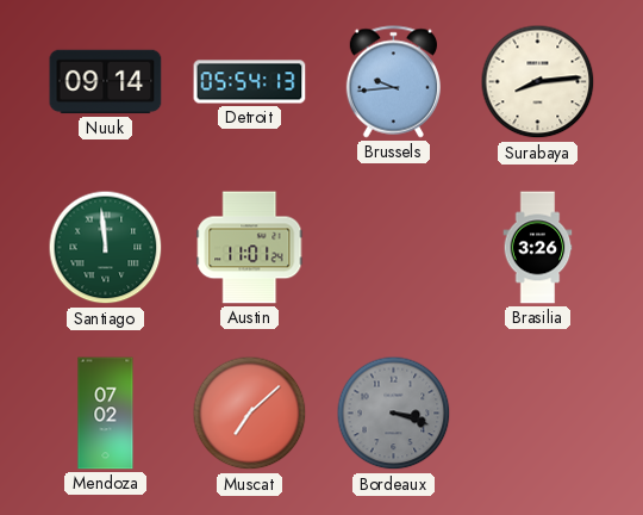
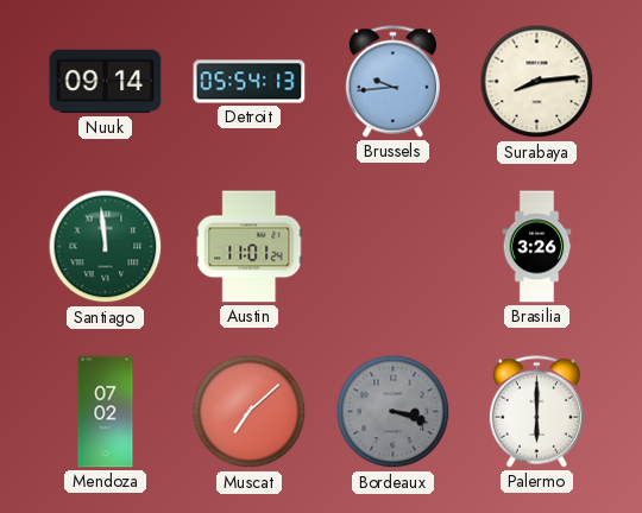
Palermo: none -> 6:00 (536, 412)
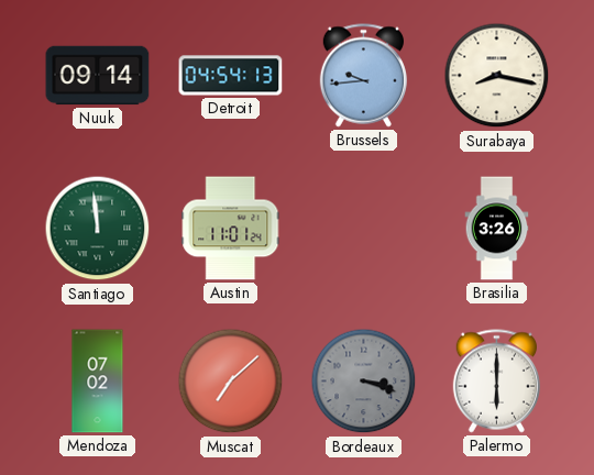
Detroit: 05:54 -> 04:54 (231, 76)
Surabaya: 8:14 -> 8:17 (497, 76)
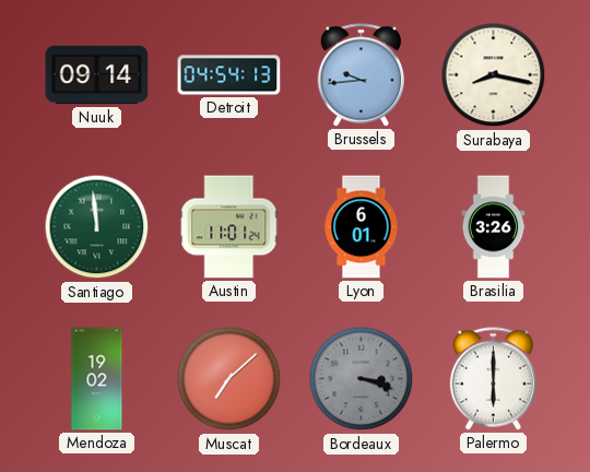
Lyon: none -> 6:01 (362, 227)
Mendoza: 07:02 -> 19:02 (97, 379)
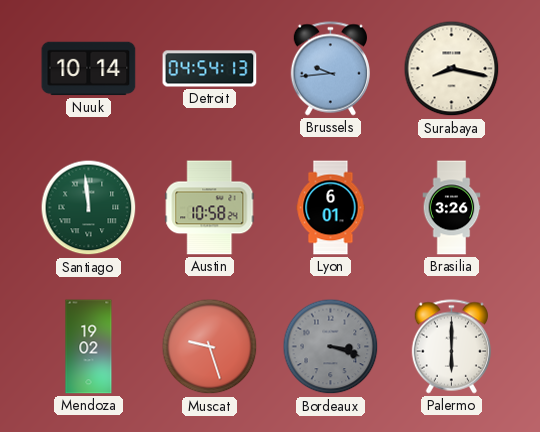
Nuuk: 09:14 -> 10:14 (89, 69)
Austin: 11:01 -> 10:58 (210, 208)
Muscat: 7:08 -> 9:27 (210, 347)
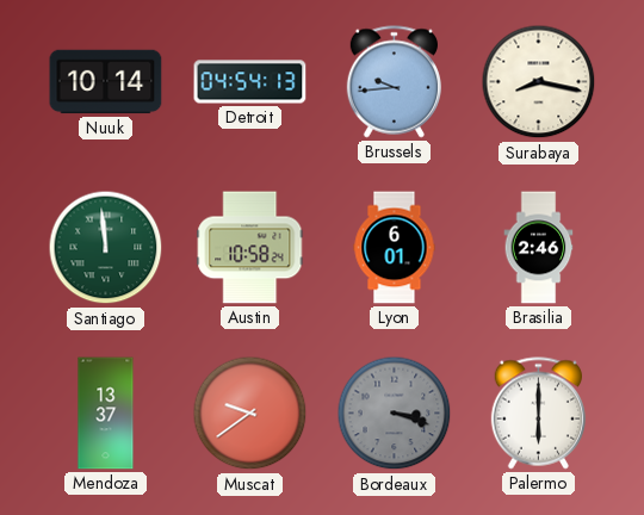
Brasilia: 3:26 -> 2:46 (539, 248)
Mendoza: 19:02 -> 13:37 (106, 414)
Muscat: 9:27 -> 9:39 (250, 414)
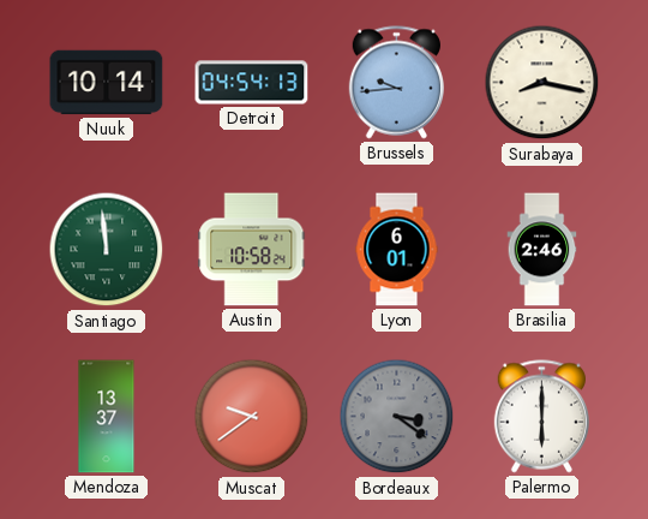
Bordeaux: 3:18 -> 3:21 (397, 417)
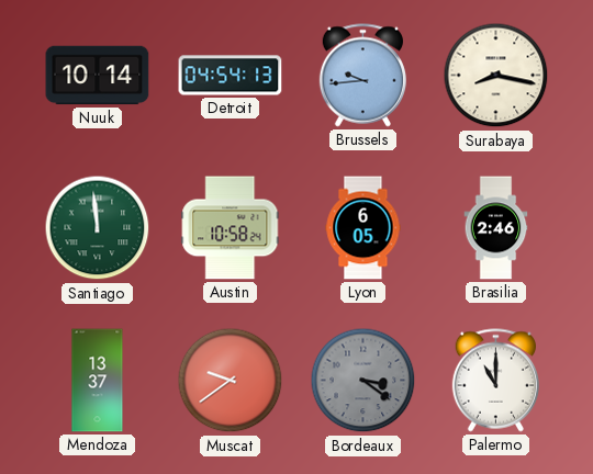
Lyon: 6:01 -> 6:05 (363, 228)
Palermo: 6:00 -> 11:00 (495, 381)
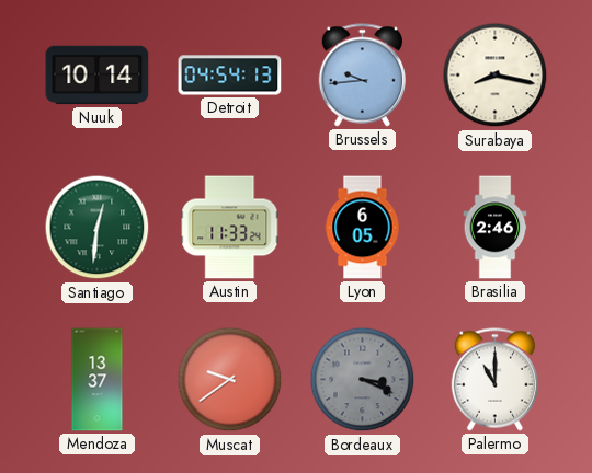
Santiago: 11:59 -> 12:31 (98, 228)
Austin: 10:58 -> 11:33 (230, 228)
Bordeaux: 3:21 -> 3:19 (363, 380)
